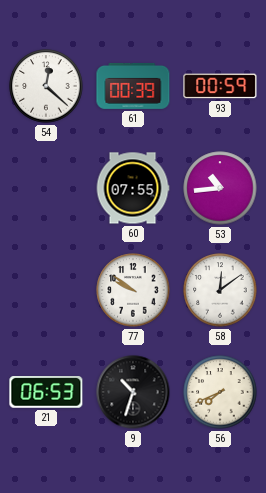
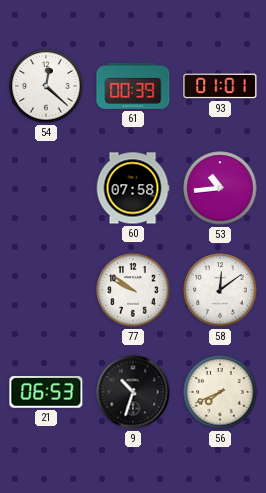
93: 00:59 -> 01:01 (220, 86)
60: 07:55 -> 07:58 (133, 188)
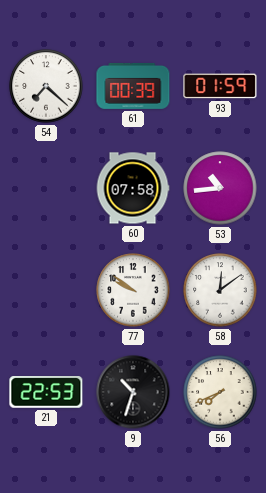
54: 12:22 -> 7:22 (46, 86)
93: 01:01 -> 01:59 (220, 86)
21: 06:53 -> 22:53 (46, 392)
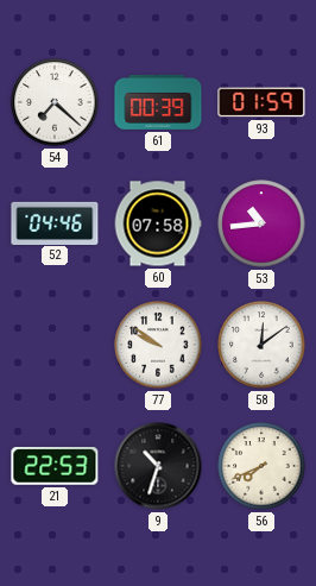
52: none -> 04:46 (55, 222)
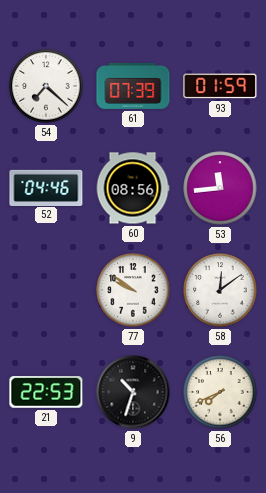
61: 00:39 -> 07:39 (133, 86)
60: 07:58 -> 08:56 (133, 188)
53: 10:44 -> 11:44 (220, 188)
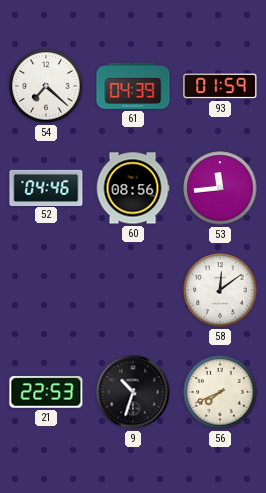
61: 07:39 -> 04:39 (133, 86)
77: 9:51 -> none (133, 290)
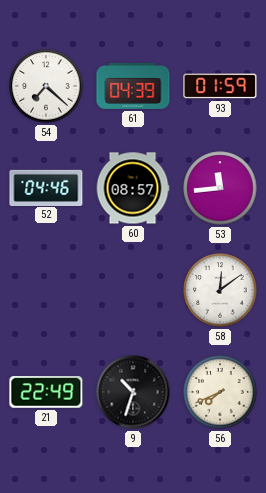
60: 08:56 -> 08:57 (133, 188)
21: 22:53 -> 22:49 (46, 392)
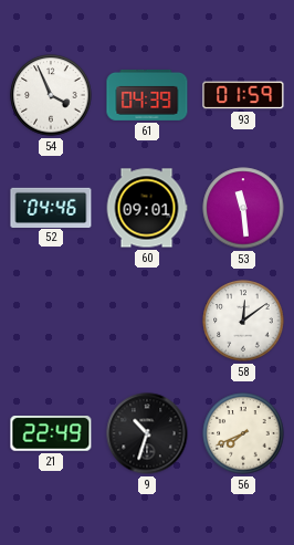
54: 7:22 -> 3:56 (51, 95)
60: 08:57 -> 09:01 (147, 208)
53: 11:44 -> 11:29 (243, 208)
